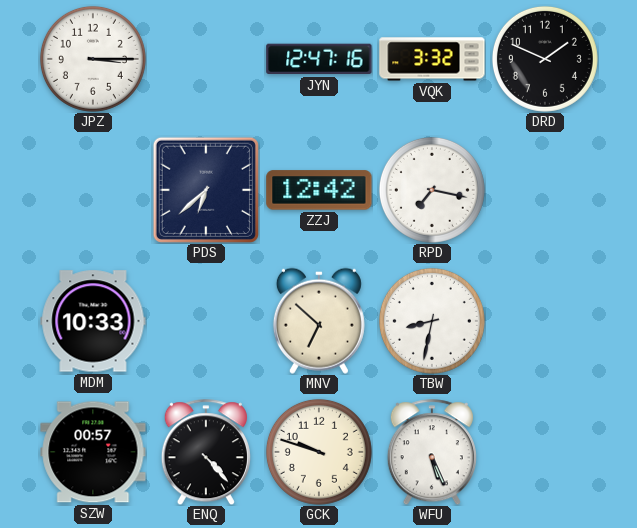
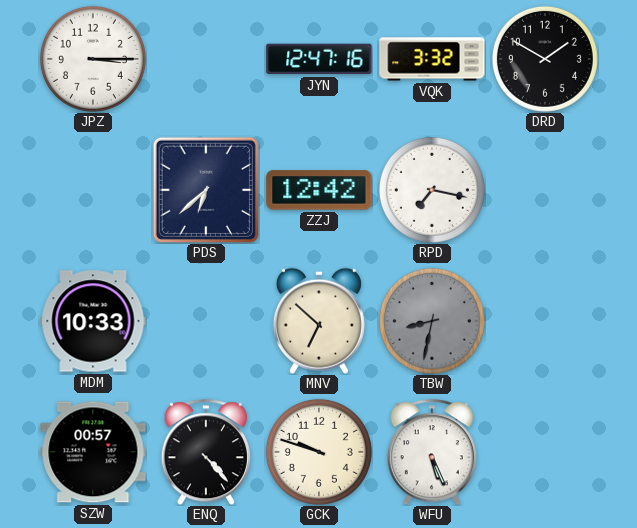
DRD: 1:49 -> 1:50 (545, 59)
TBW dial: white -> grey (432, 321)
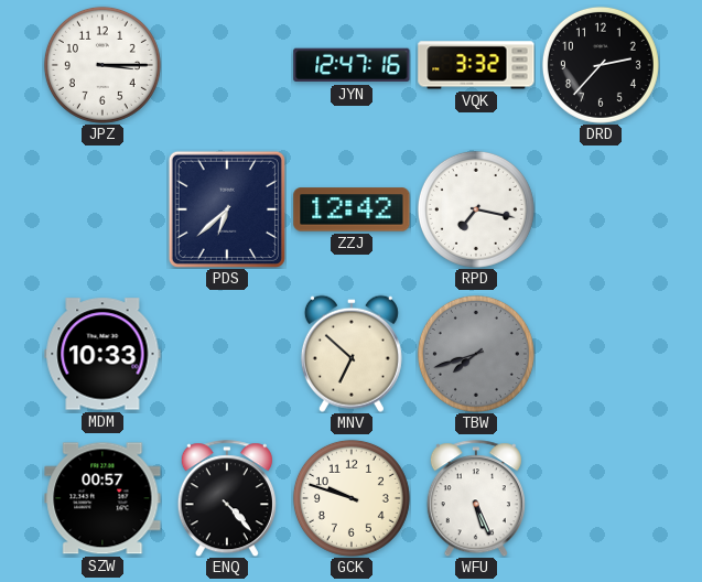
DRD: 1:50 -> 2:37 (601, 65)
TBW: 8:32 -> 7:42 (476, 354)
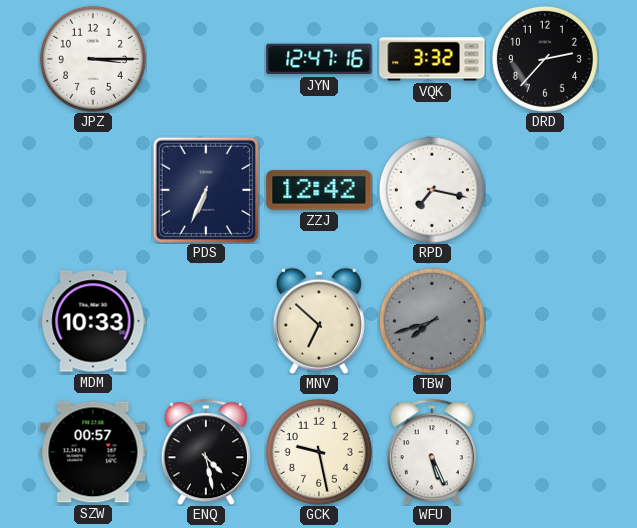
PDS: 6:38 -> 6:34 (206, 190)
ENQ: 4:23 -> 4:28 (206, 452)
GCK: 9:48 -> 9:28 (319, 452)
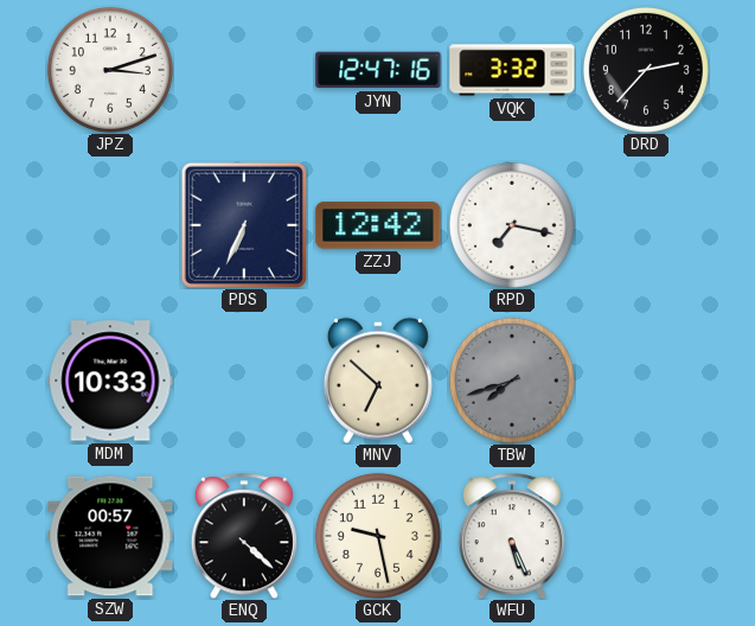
JPZ: 3:15 -> 3:12 (110, 70)
ENQ: 4:28 -> 4:22 (244, 536)
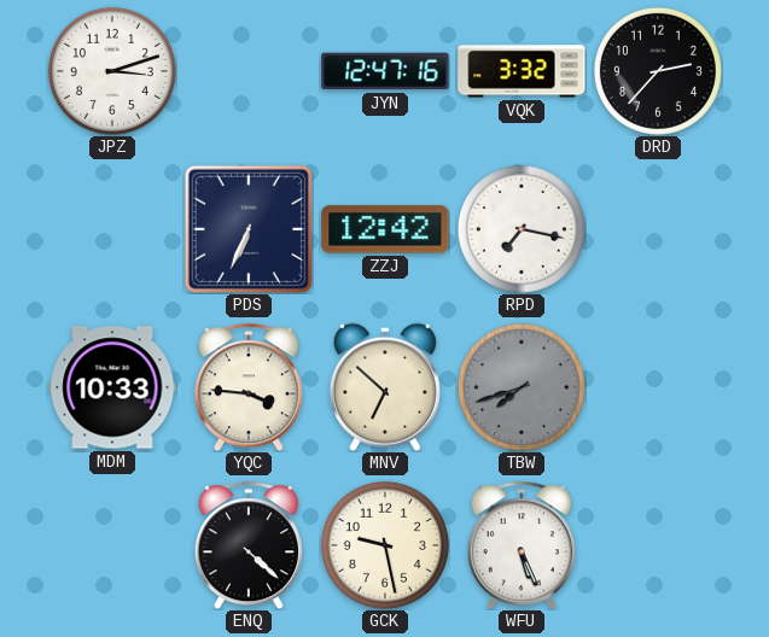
YQC: none -> 3:46 (249, 387)
SZW: 00:57 -> none (110, 536)
